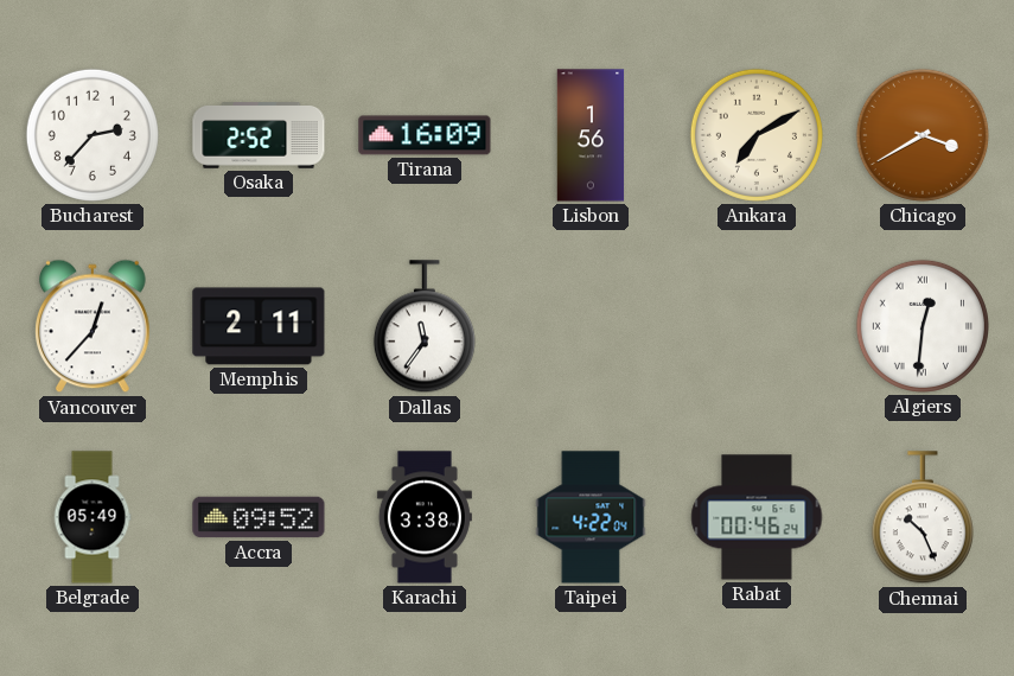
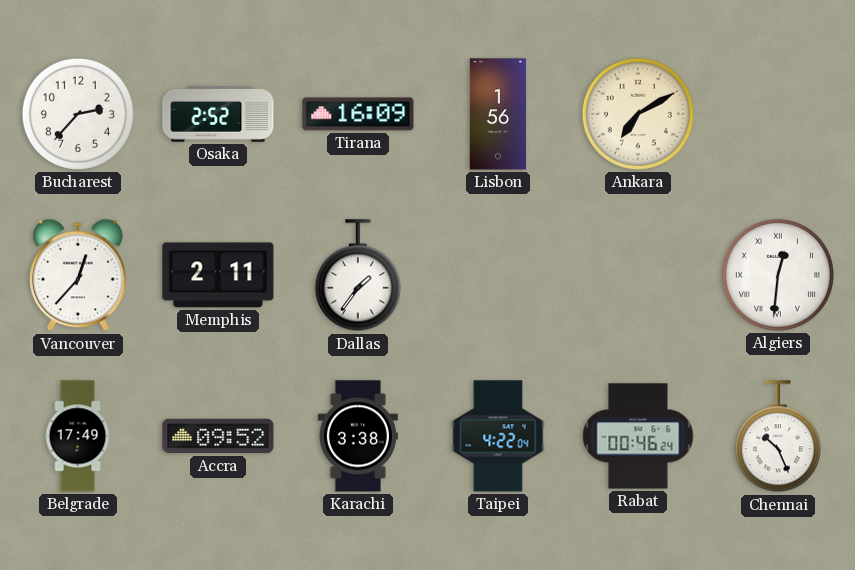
Chicago: 3:40 -> none (923, 135)
Dallas: 11:36 -> 1:36 (358, 276)
Belgrade: 05:49 -> 17:49 (78, 436)
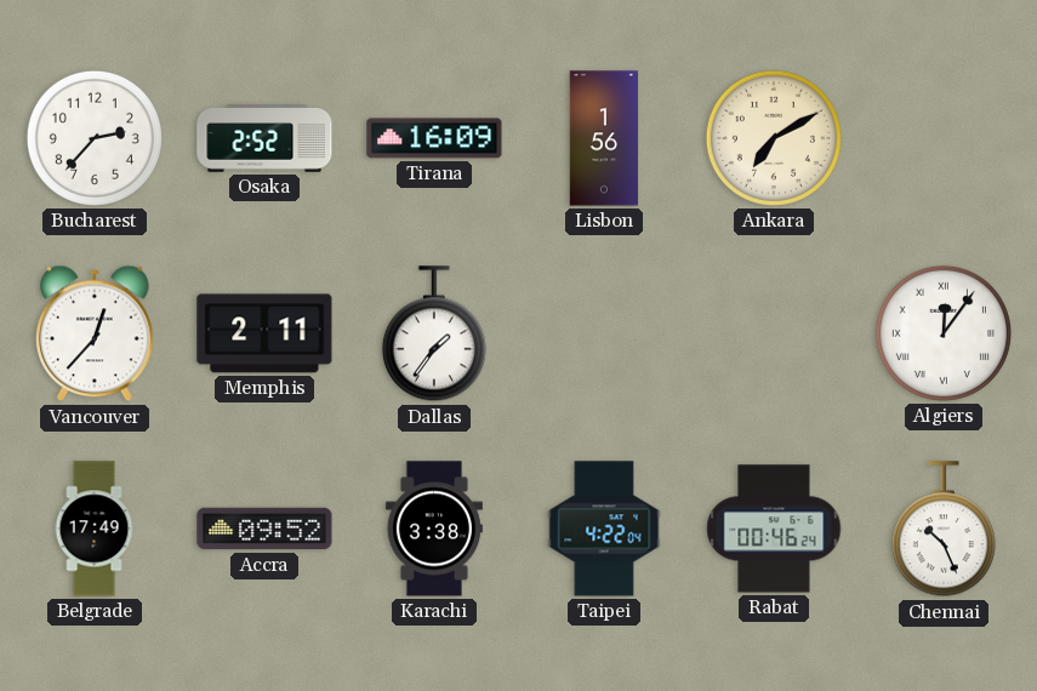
Algiers: 12:31 -> 12:06 (944, 333)
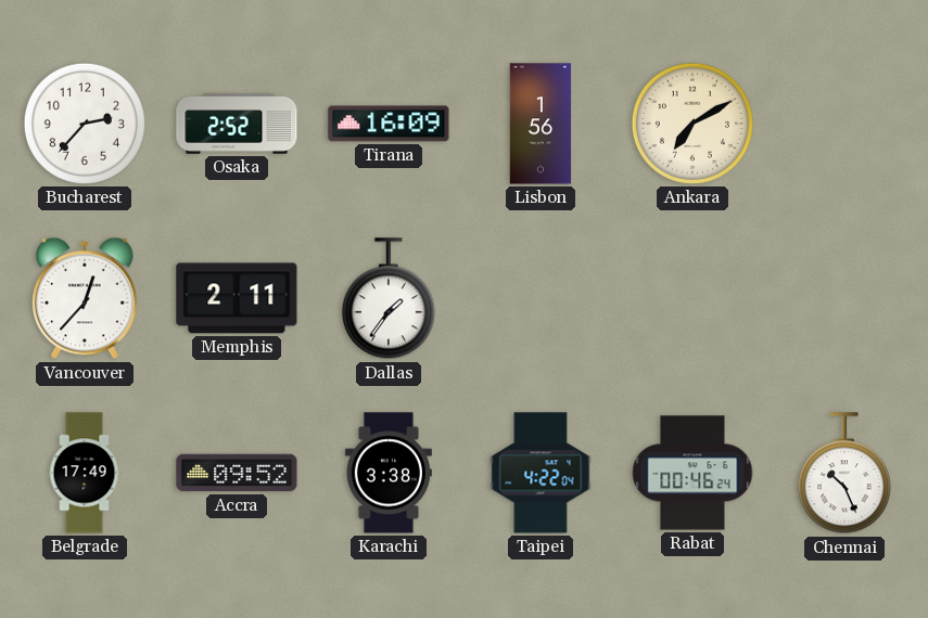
Algiers: 12:06 -> none (944, 333)
